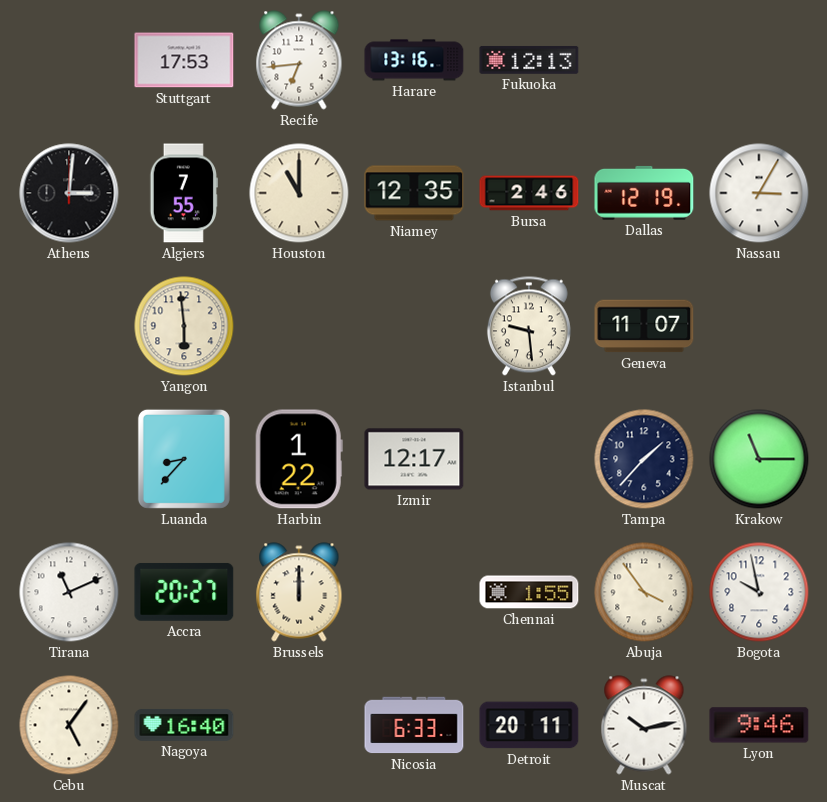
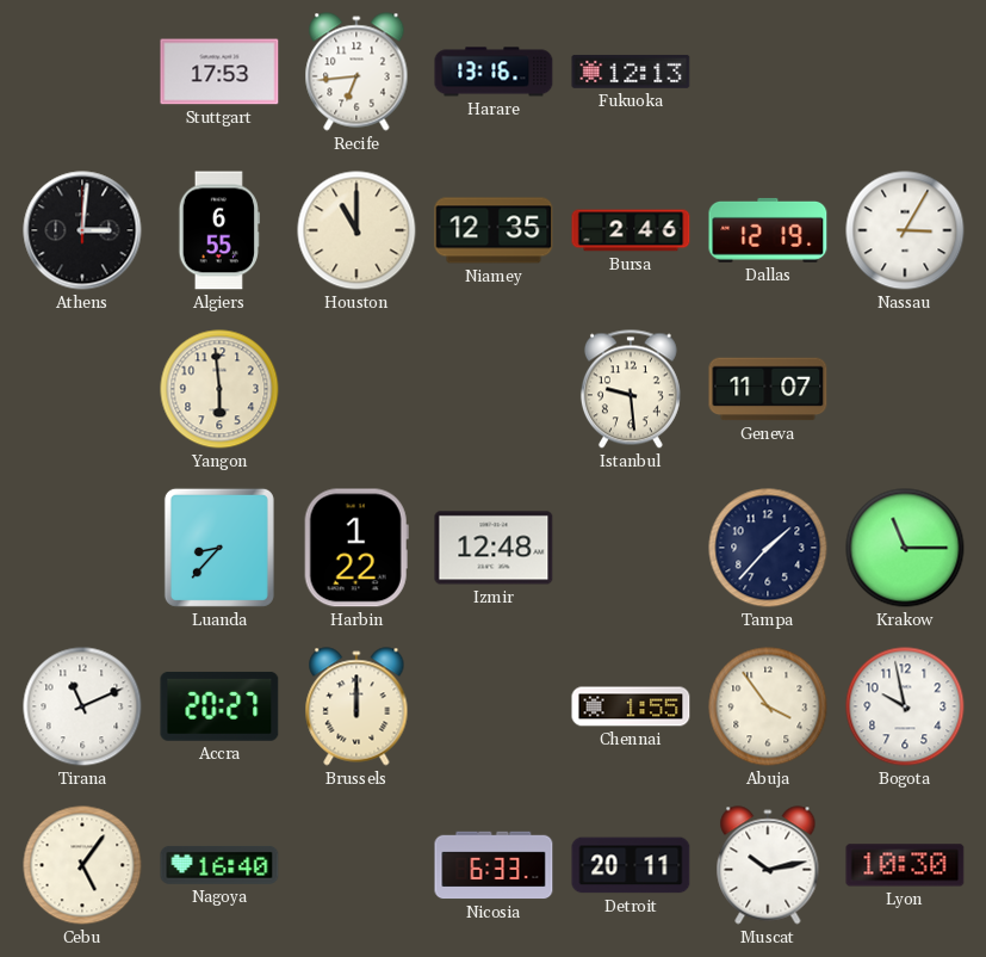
Algiers: 7:55 -> 6:55 (219, 230)
Izmir: 12:17 -> 12:48 (494, 548)
Lyon: 9:46 -> 10:30 (905, 865)
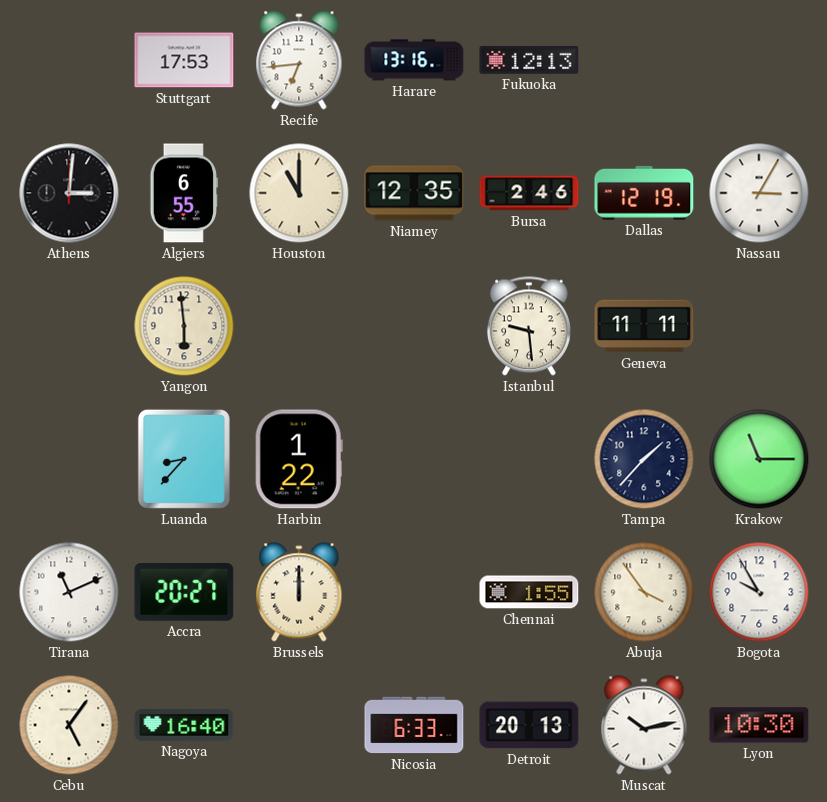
Geneva: 11:07 -> 11:11 (644, 326)
Izmir: 12:48 -> none (494, 548)
Bogota: 9:58 -> 9:55 (759, 592)
Detroit: 20:11 -> 20:13 (529, 725)
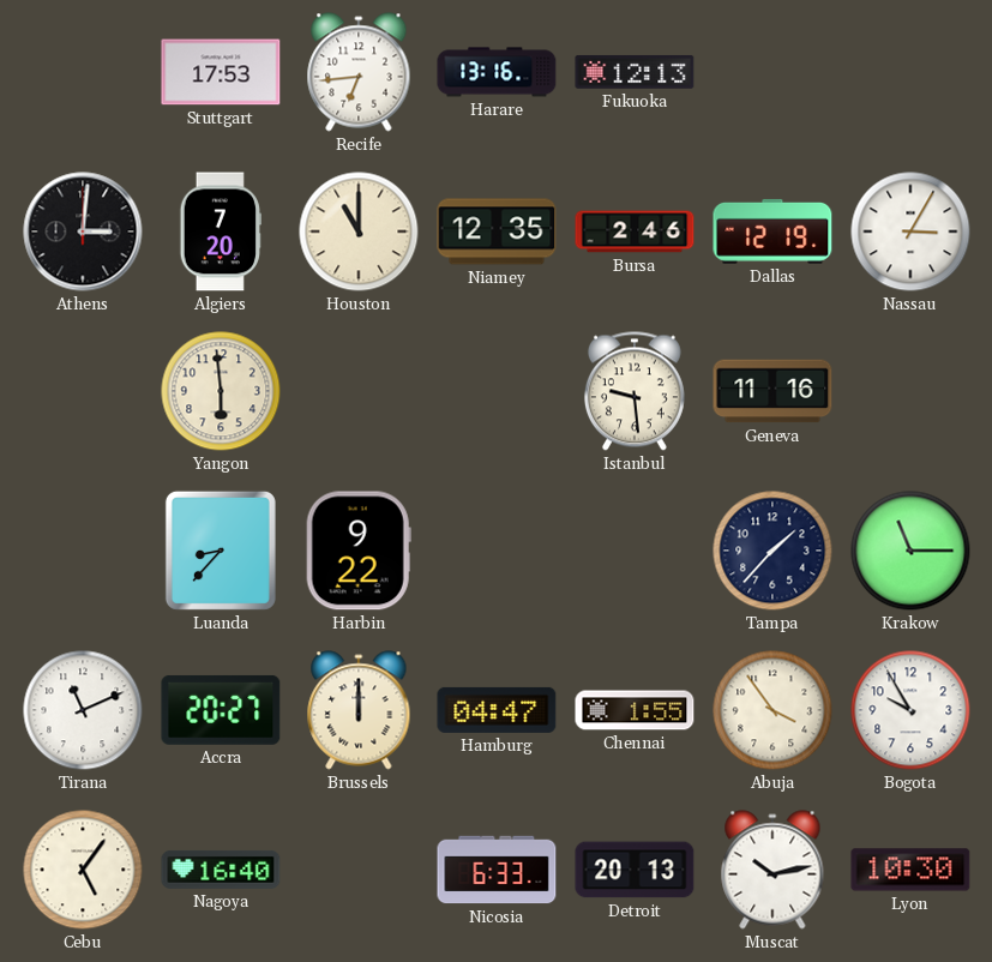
Algiers: 6:55 -> 7:20 (221, 232)
Geneva: 11:11 -> 11:16 (772, 391)
Harbin: 1:22 -> 9:22 (359, 551)
Hamburg: none -> 04:47 (497, 710)
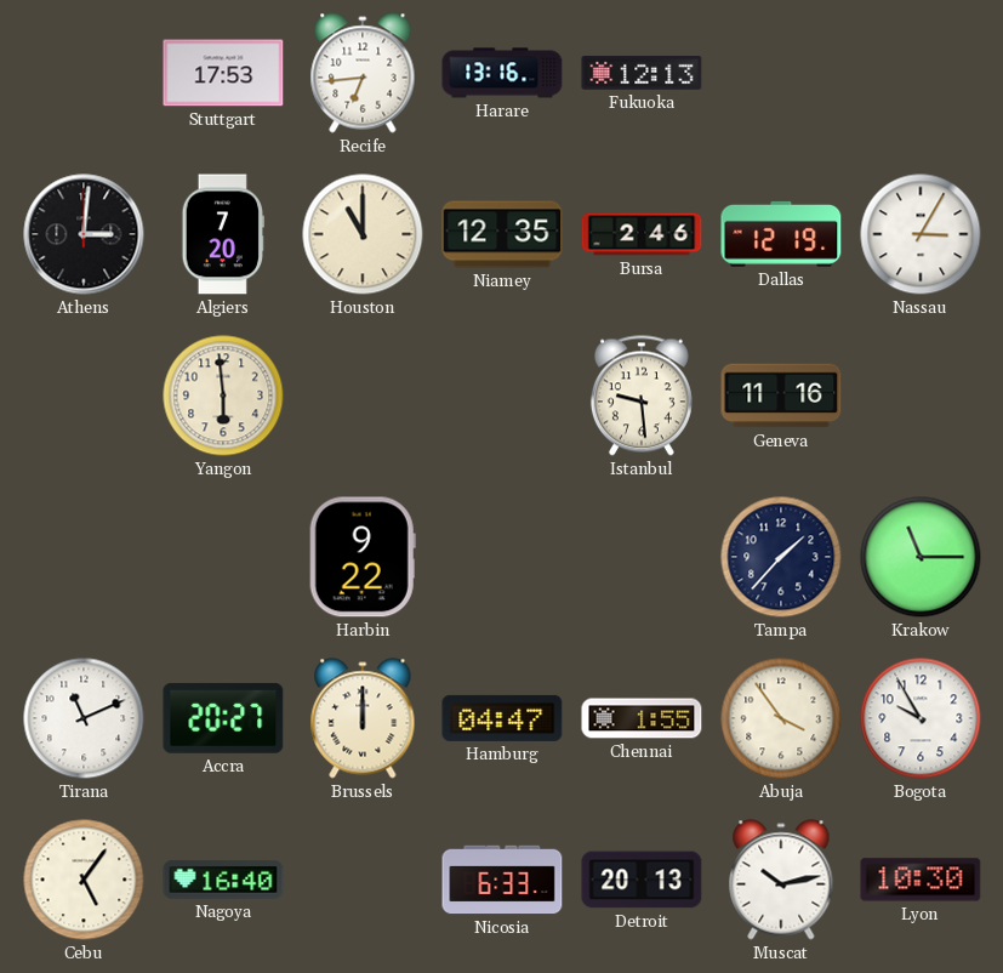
Luanda: 8:37 -> none (221, 551)
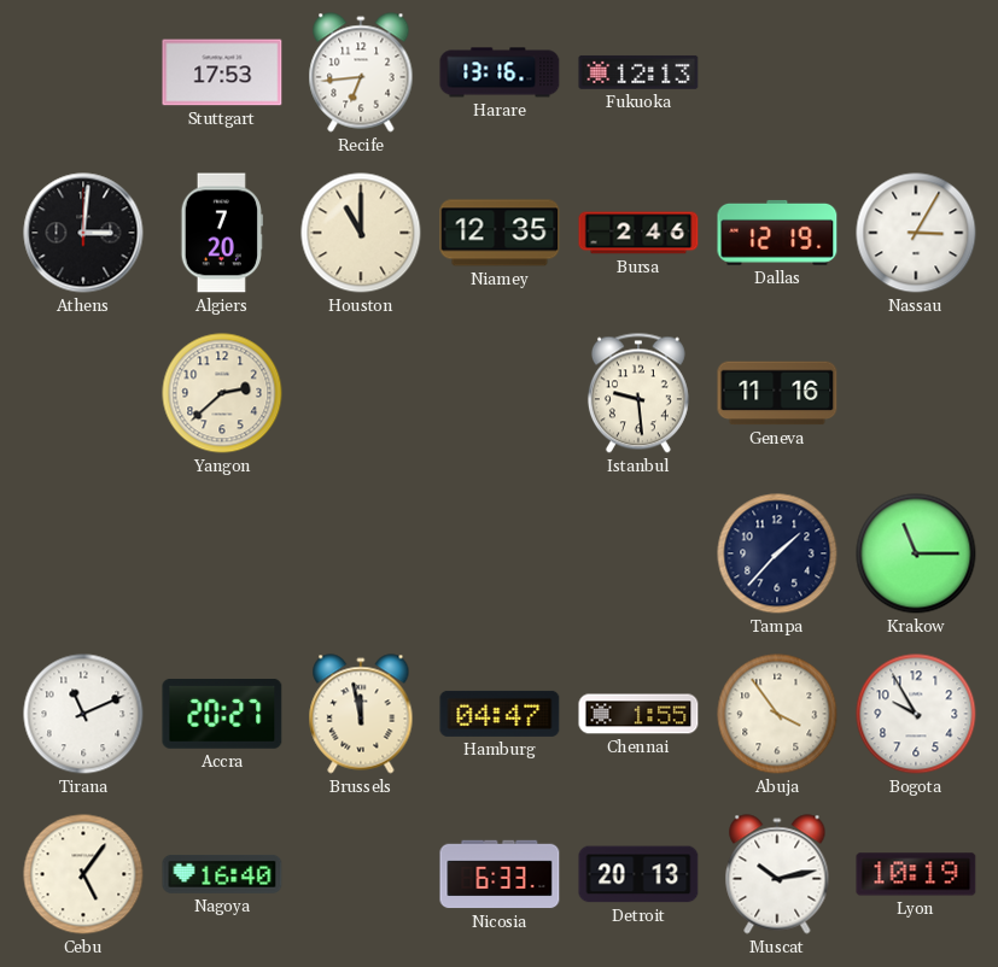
Yangon: 5:59 -> 2:38 (222, 393)
Harbin: 9:22 -> none (363, 557)
Brussels: 12:00 -> 11:58 (361, 714)
Lyon: 10:30 -> 10:19 (916, 874)
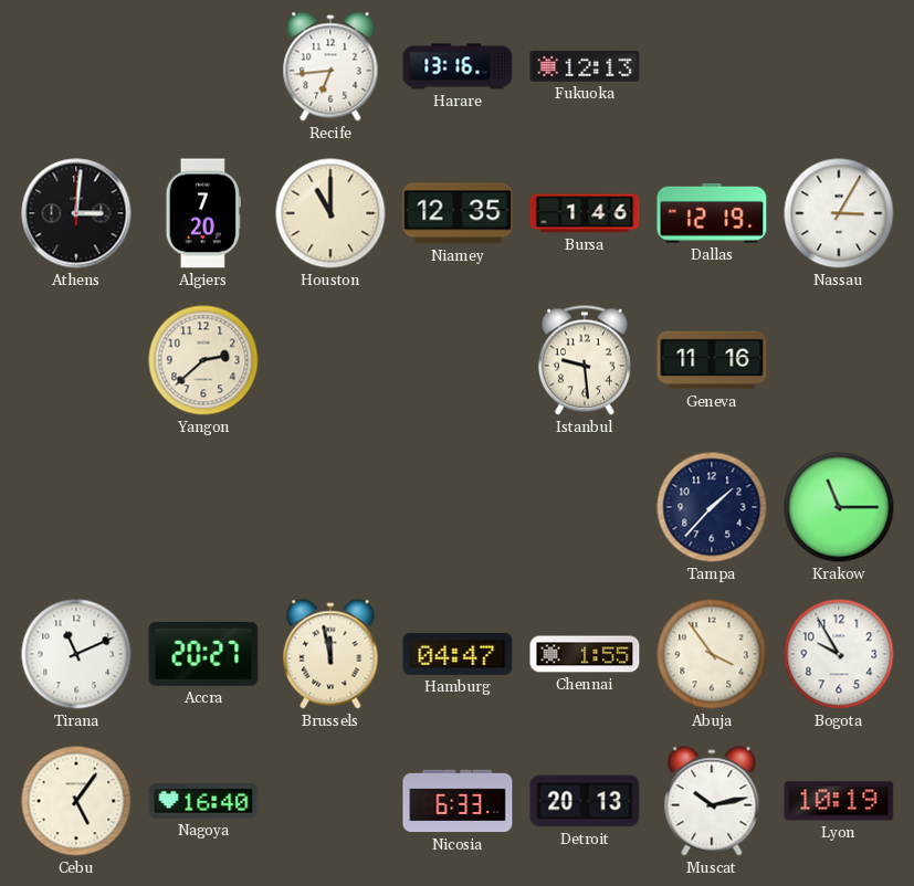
Stuttgart: 17:53 -> none (222, 72)
Bursa: 2:46 -> 1:46 (585, 213)
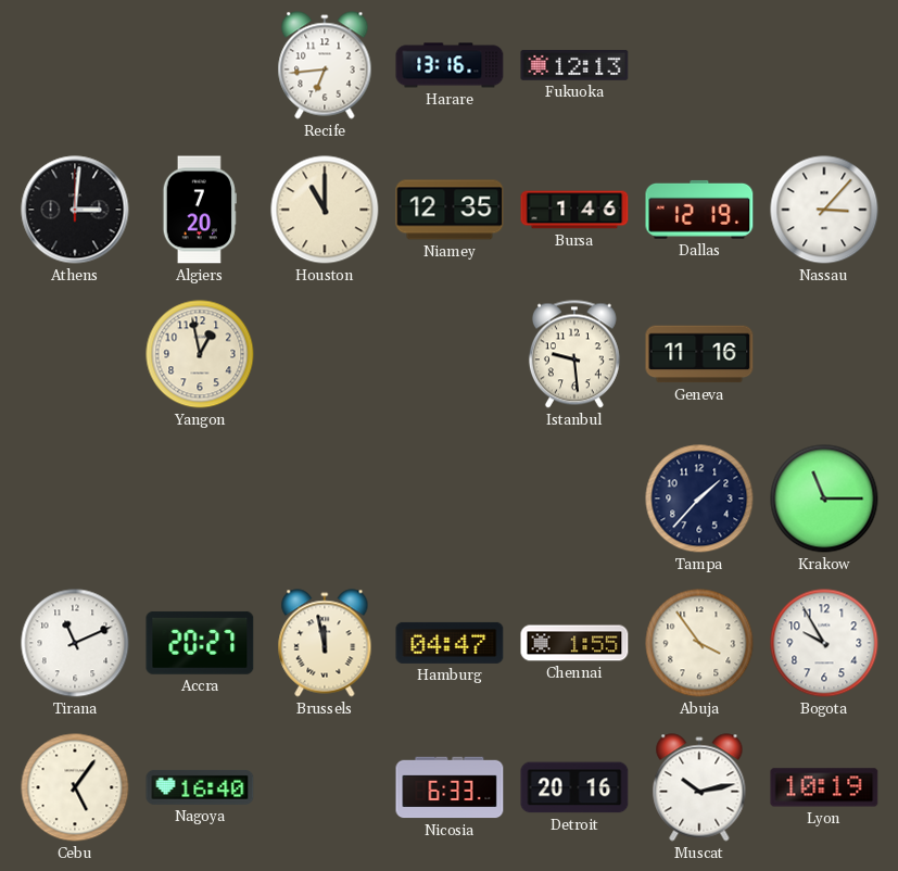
Nassau: 3:05 -> 3:07 (824, 210)
Yangon: 2:38 -> 12:58 (200, 354)
Detroit: 20:13 -> 20:16 (574, 787)
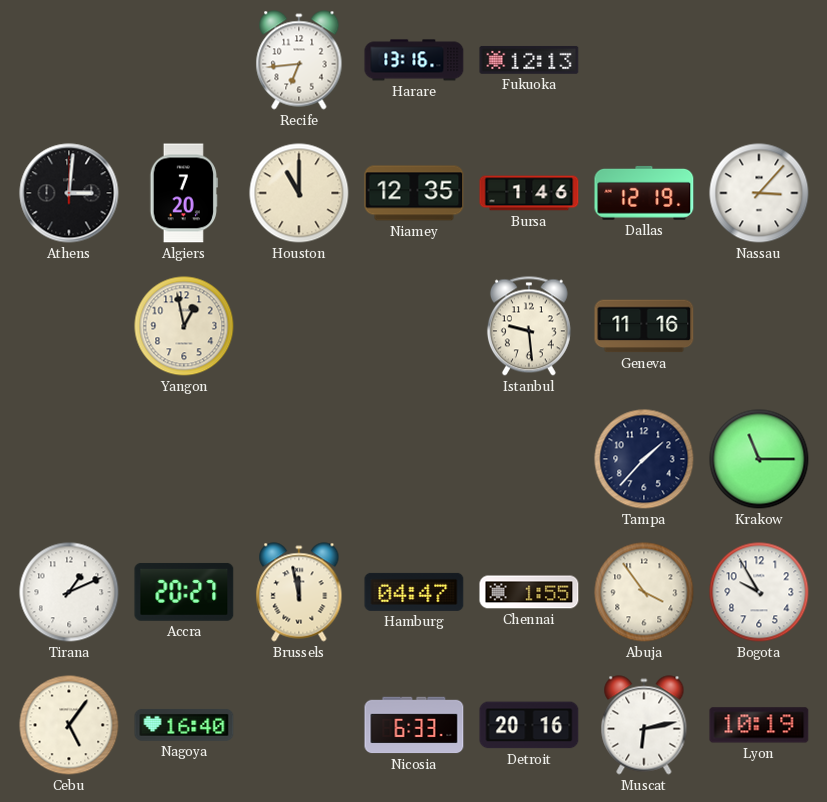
Tirana: 11:11 -> 1:11 (69, 592)
Muscat: 10:13 -> 6:13 (644, 725)
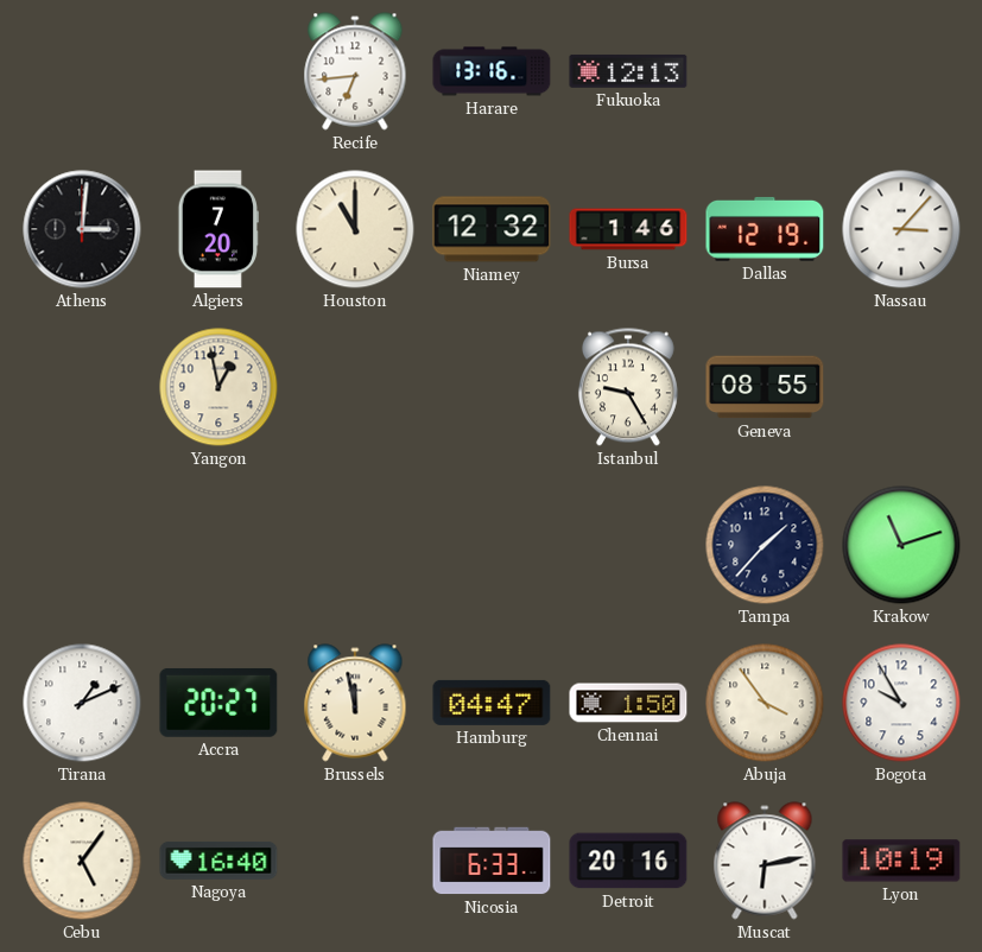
Niamey: 12:35 -> 12:32 (492, 229)
Istanbul: 9:29 -> 9:25 (628, 387)
Geneva: 11:16 -> 08:55 (765, 387)
Krakow: 11:15 -> 11:12 (901, 545)
Chennai: 1:55 -> 1:50 (628, 703)
